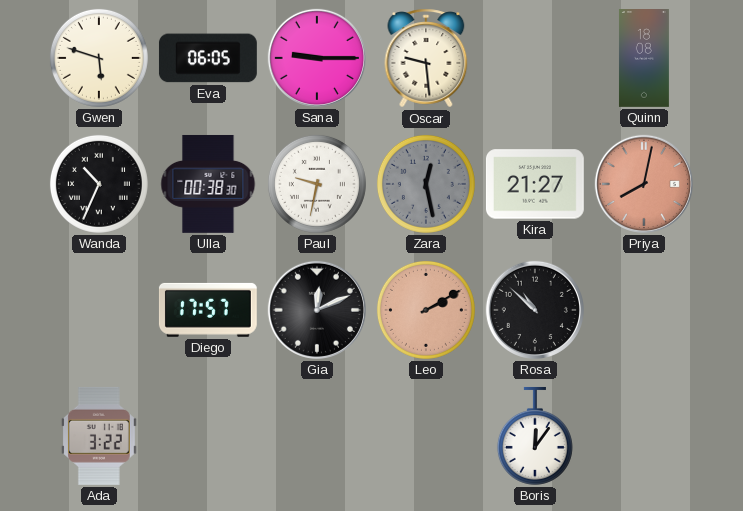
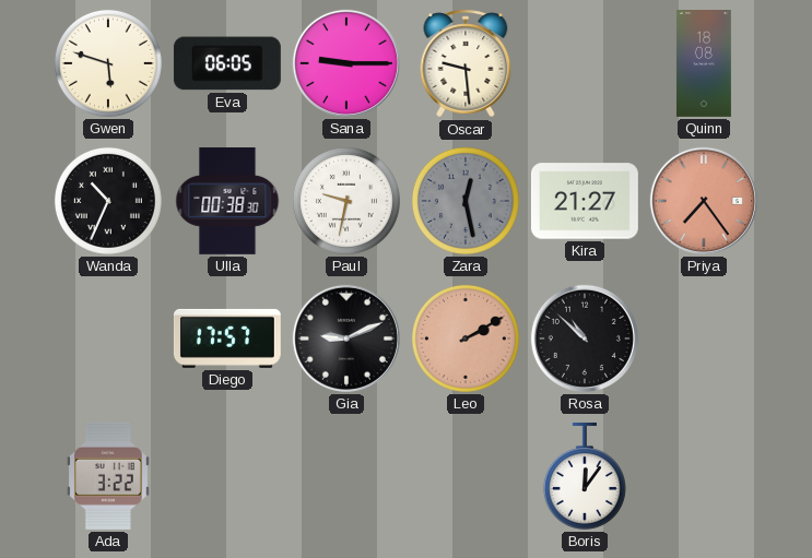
Priya: 8:02 -> 7:24 (704, 201)
Gia: 12:11 -> 9:11 (346, 339)
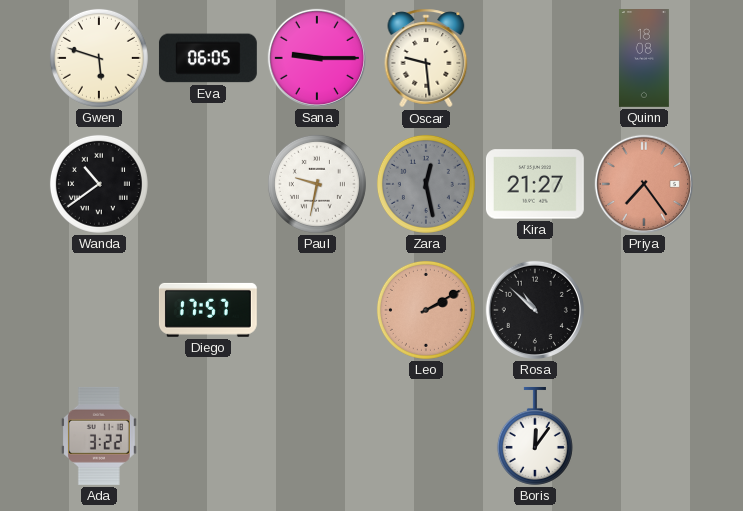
Wanda: 10:34 -> 10:39 (99, 184)
Ulla: 00:38 -> none (227, 201)
Gia: 9:11 -> none (346, 339)
